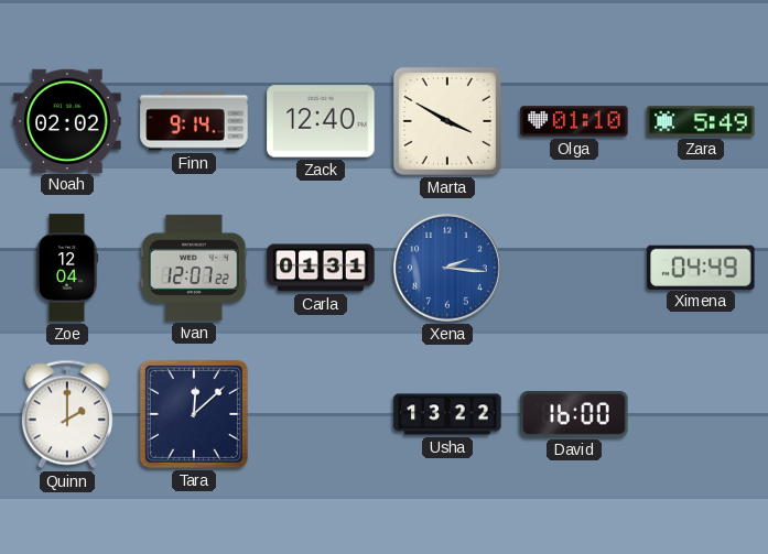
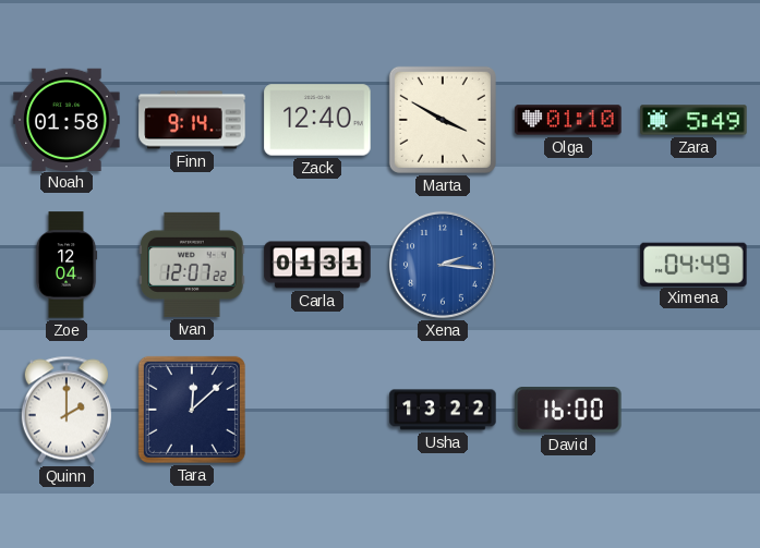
Noah: 02:02 -> 01:58 (67, 119)
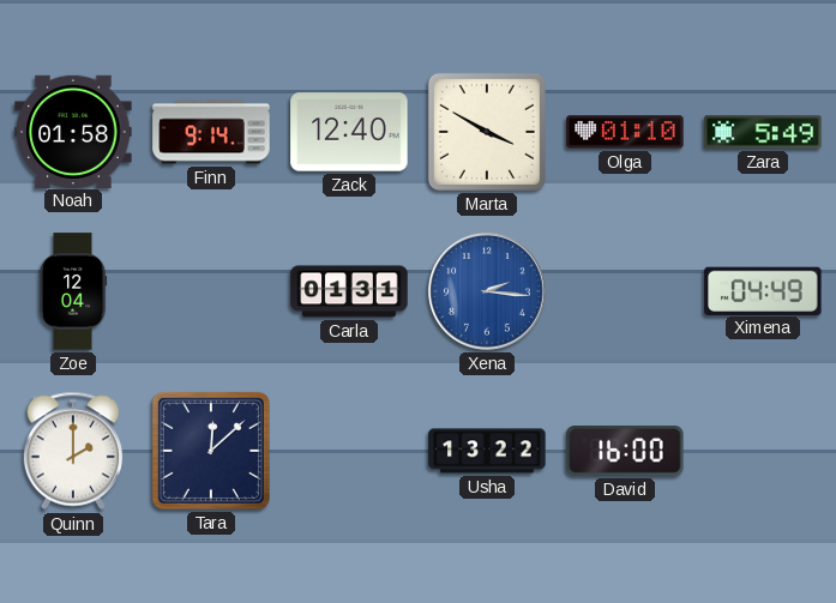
Ivan: 12:07 -> none (192, 265)
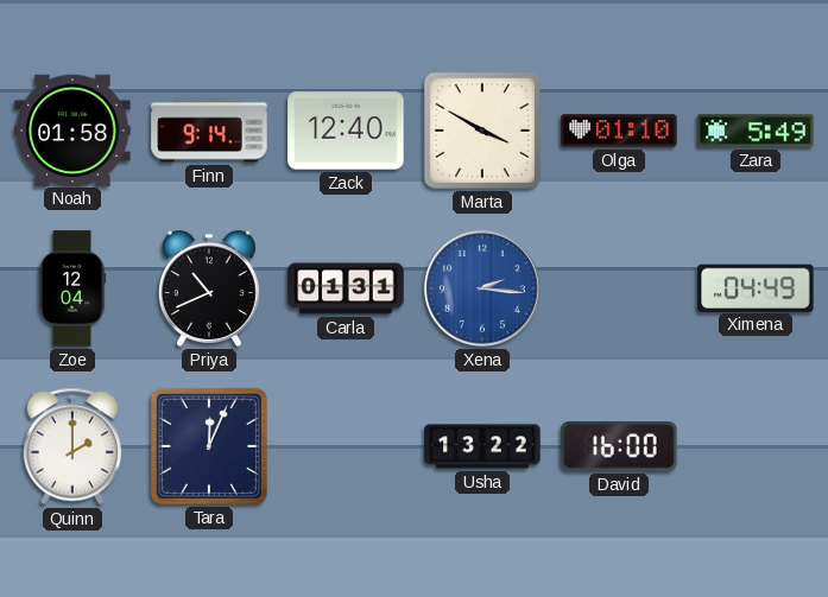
Priya: none -> 10:41 (209, 288)
Tara: 12:08 -> 12:04 (209, 446)
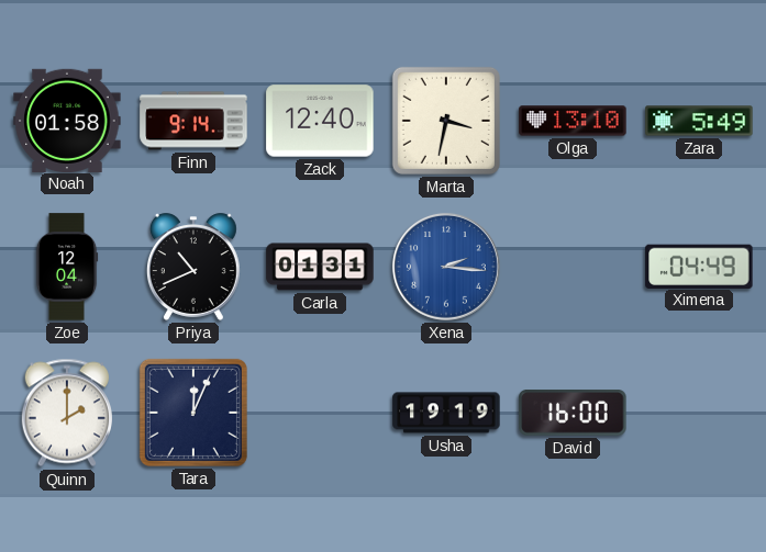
Marta: 3:50 -> 3:32 (446, 121)
Olga: 01:10 -> 13:10 (573, 121)
Usha: 13:22 -> 19:19 (446, 413)
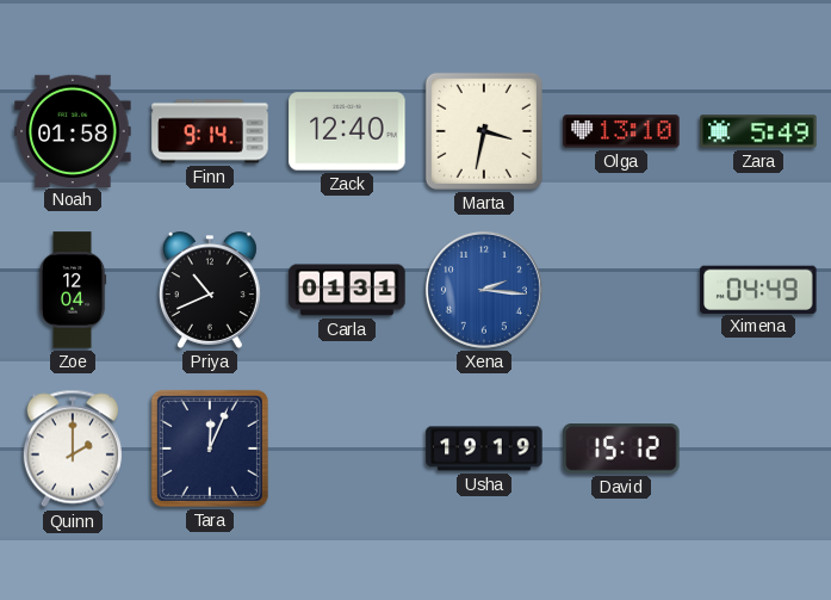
David: 16:00 -> 15:12 (621, 450)
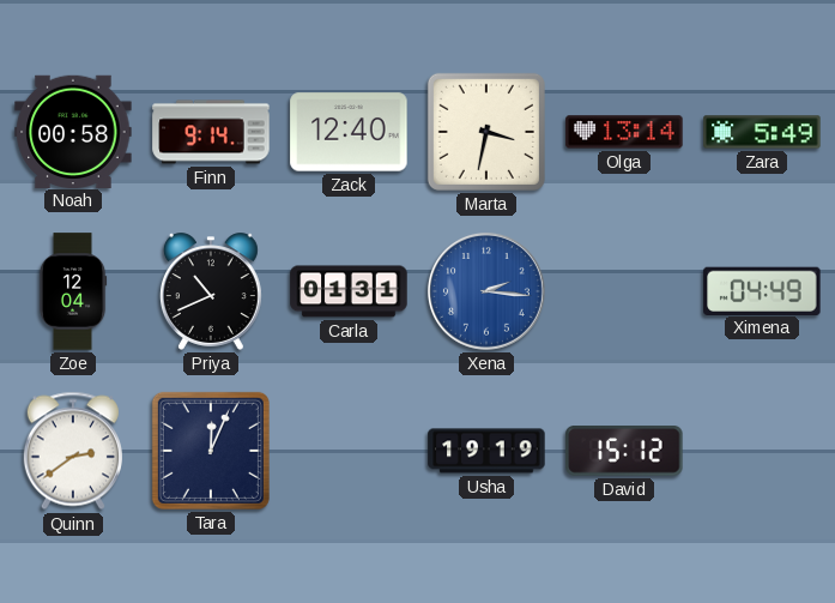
Noah: 01:58 -> 00:58 (73, 131)
Olga: 13:10 -> 13:14 (624, 132)
Quinn: 2:00 -> 2:39 (73, 451)
